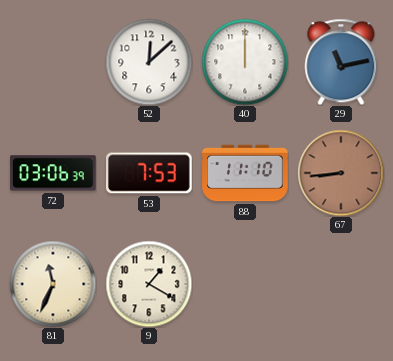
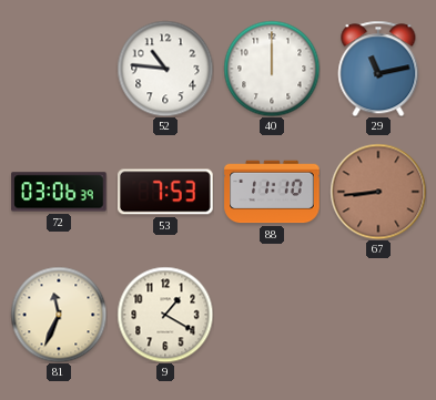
52: 12:08 -> 10:46 (165, 69)
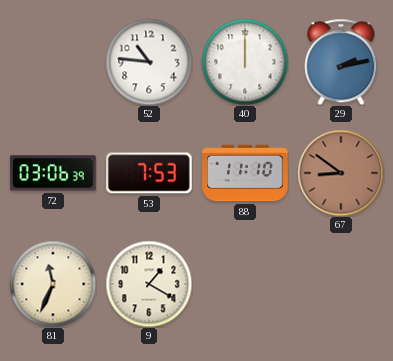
29: 11:13 -> 2:13 (341, 62)
67: 8:44 -> 8:51 (341, 173)
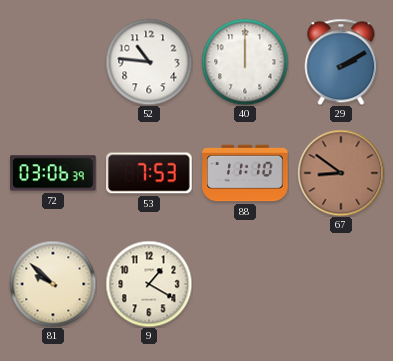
29: 2:13 -> 2:10 (341, 62)
81: 11:34 -> 9:52 (53, 284)
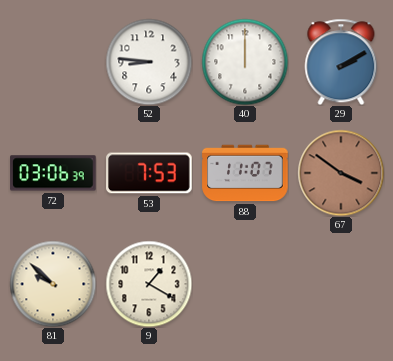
52: 10:46 -> 8:46 (149, 62)
88: 11:10 -> 11:07 (245, 173)
67: 8:51 -> 3:51 (341, 173)
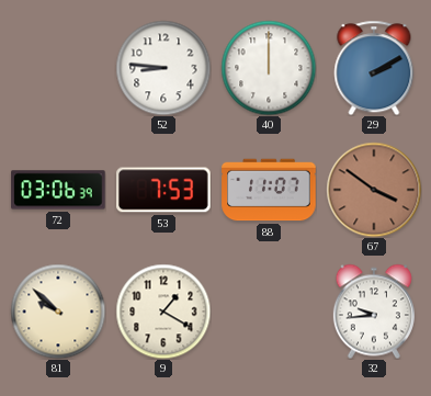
32: none -> 9:44 (374, 312)
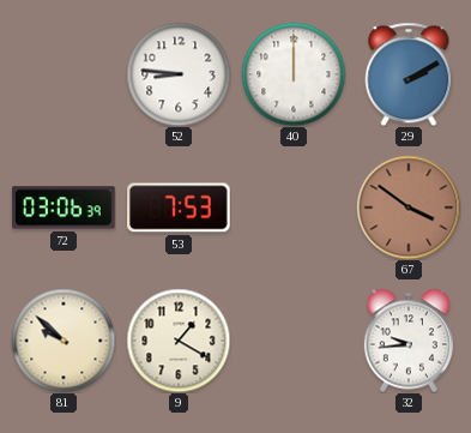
88: 11:07 -> none (269, 190)
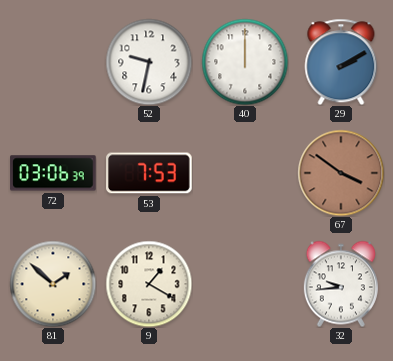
52: 8:46 -> 9:32 (149, 62)
81: 9:52 -> 1:52 (53, 284)
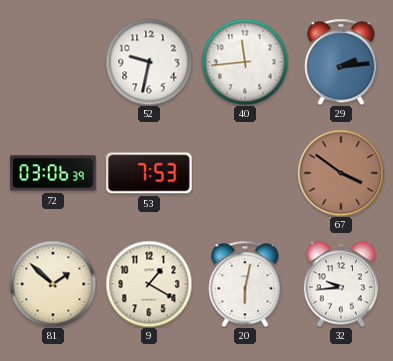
40: 12:00 -> 11:44 (245, 62)
29: 2:10 -> 2:14 (341, 62)
20: none -> 6:02 (245, 284)
